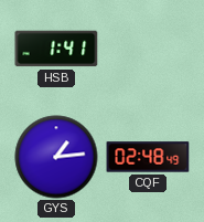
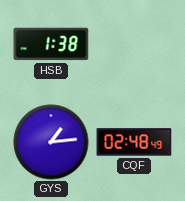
HSB: 1:41 -> 1:38 (51, 44)
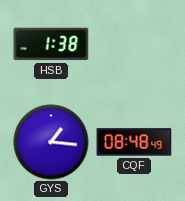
GYS: 1:14 -> 1:16 (51, 142)
CQF: 02:48 -> 08:48 (134, 142)
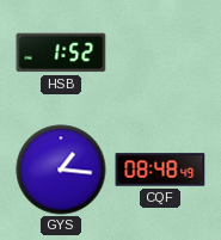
HSB: 1:38 -> 1:52 (61, 53)
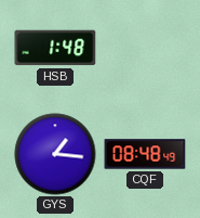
HSB: 1:52 -> 1:48 (55, 48)
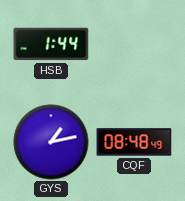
HSB: 1:48 -> 1:44 (51, 44)
GYS: 1:16 -> 1:13 (51, 142)
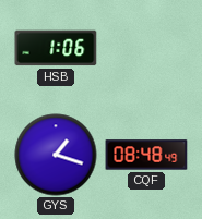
HSB: 1:44 -> 1:06 (56, 48)
GYS: 1:13 -> 1:18 (56, 155)
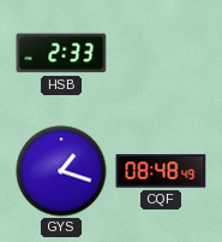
HSB: 1:06 -> 2:33 (61, 53)
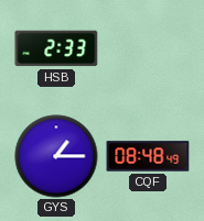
GYS: 1:18 -> 1:15 (56, 156)
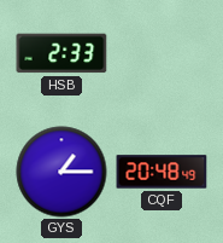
CQF: 08:48 -> 20:48 (162, 172)
